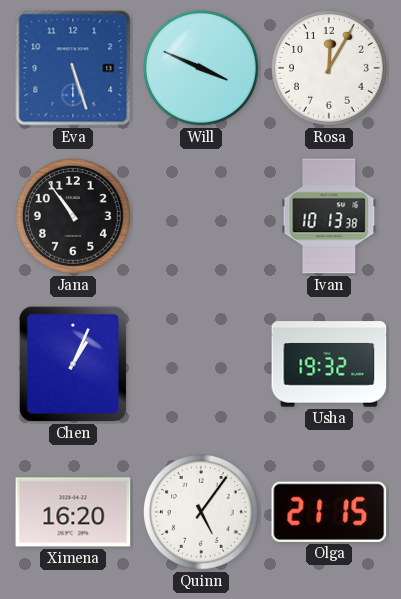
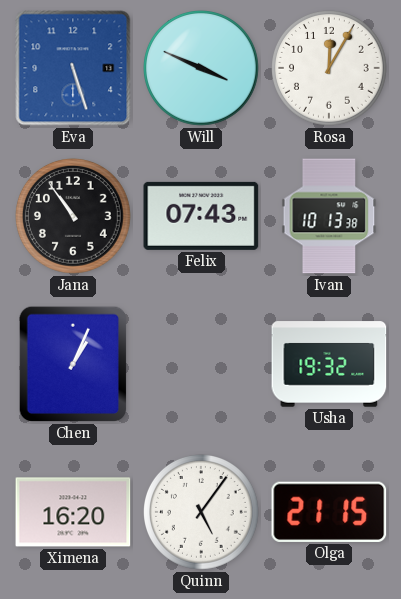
Felix: none -> 07:43 (201, 216)
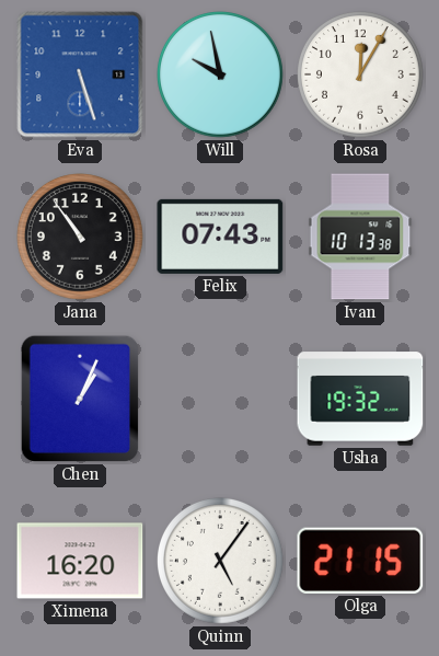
Will: 3:49 -> 9:58 (221, 76)
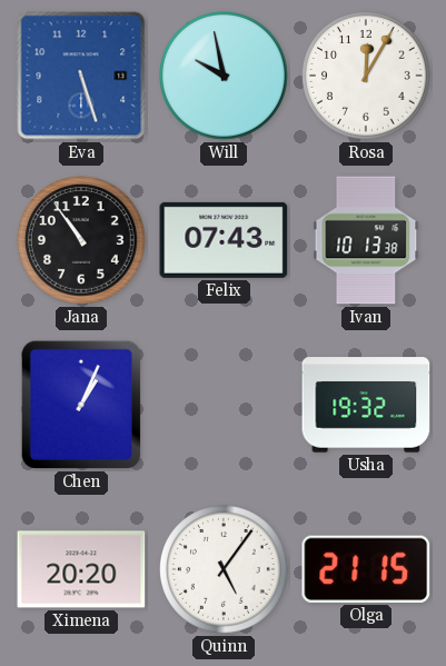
Ximena: 16:20 -> 20:20 (81, 569)
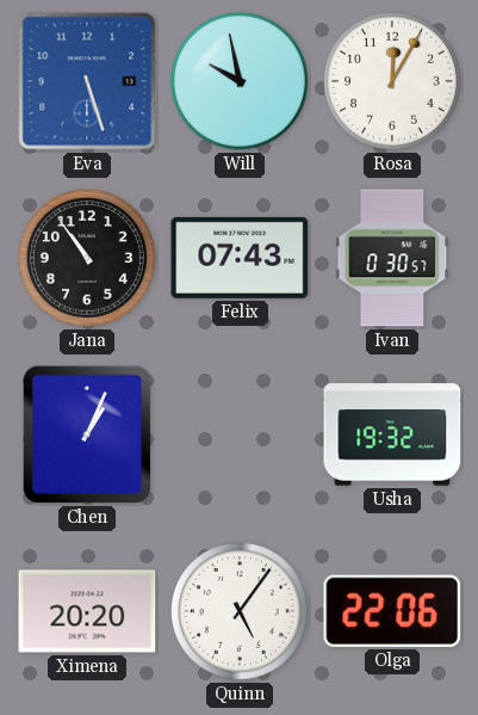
Ivan: 10:13 -> 0:30 (392, 258)
Olga: 21:15 -> 22:06 (392, 611)
